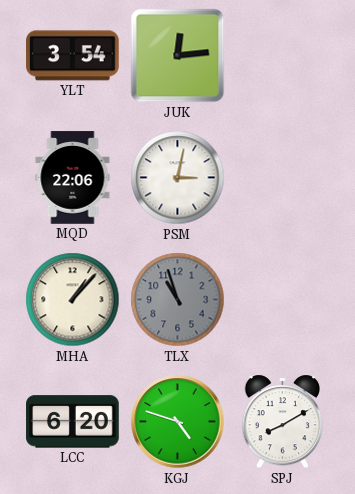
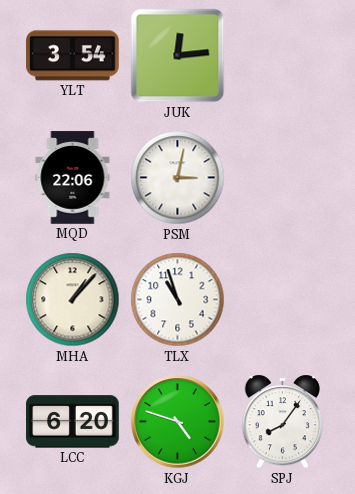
TLX dial: grey -> white (178, 300)
SPJ: 8:10 -> 8:06 (283, 422)
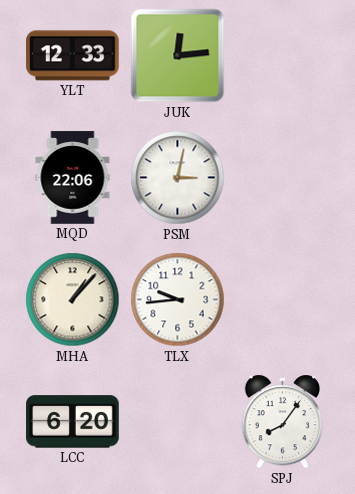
YLT: 3:54 -> 12:33 (73, 56)
TLX: 10:57 -> 9:44 (178, 300)
KGJ: 4:48 -> none (178, 422)
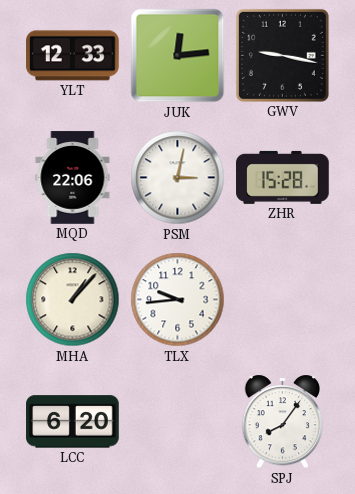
GWV: none -> 9:17 (282, 55)
ZHR: none -> 15:28 (283, 177)
